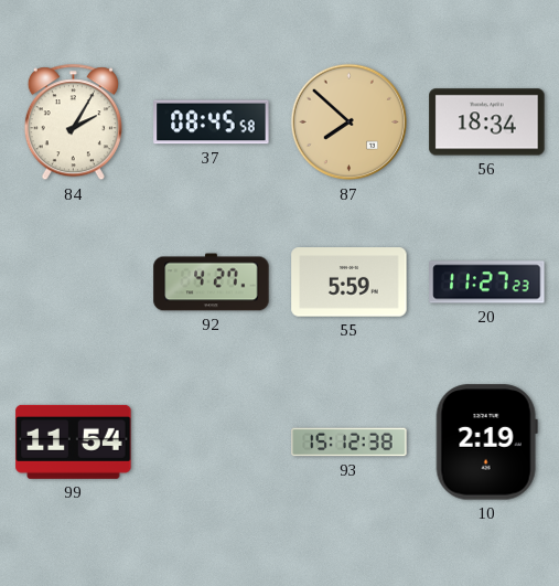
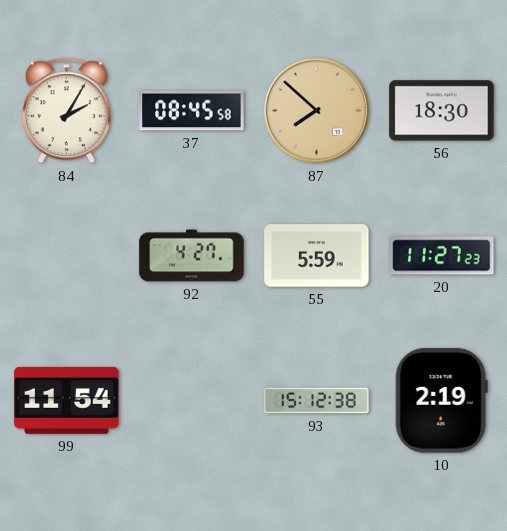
56: 18:34 -> 18:30 (442, 111)
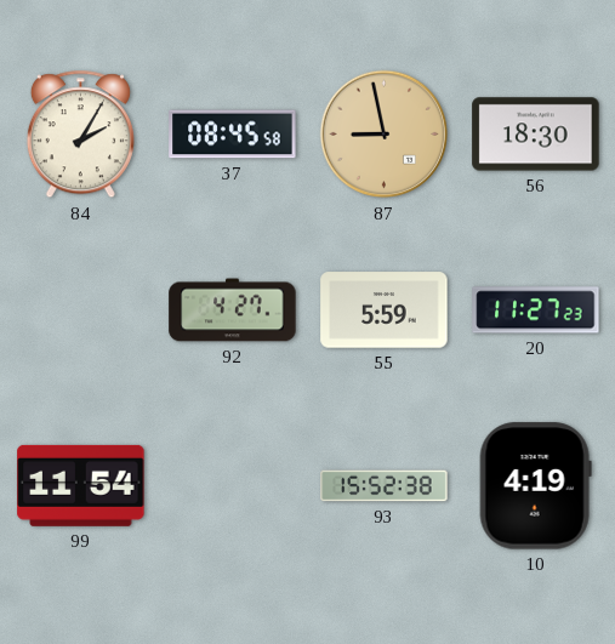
87: 7:52 -> 8:58 (385, 135)
93: 15:12 -> 15:52 (385, 486)
10: 2:19 -> 4:19 (535, 486)
